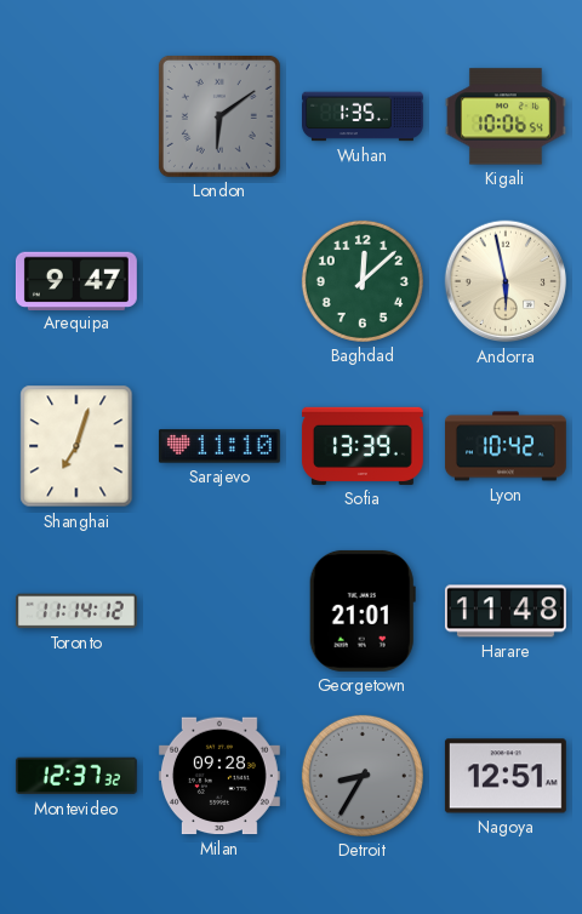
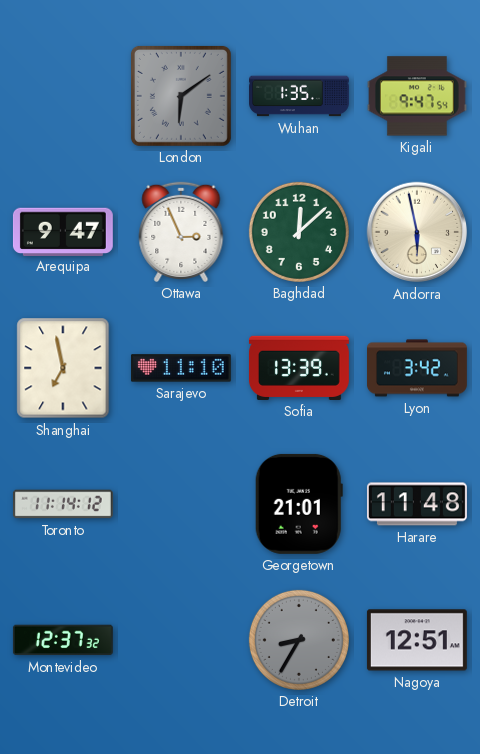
Kigali: 10:06 -> 9:47 (417, 96)
Ottawa: none -> 2:56 (181, 232)
Shanghai: 7:03 -> 6:58 (63, 368)
Lyon: 10:42 -> 3:42 (418, 368)
Milan: 09:28 -> none (219, 776)
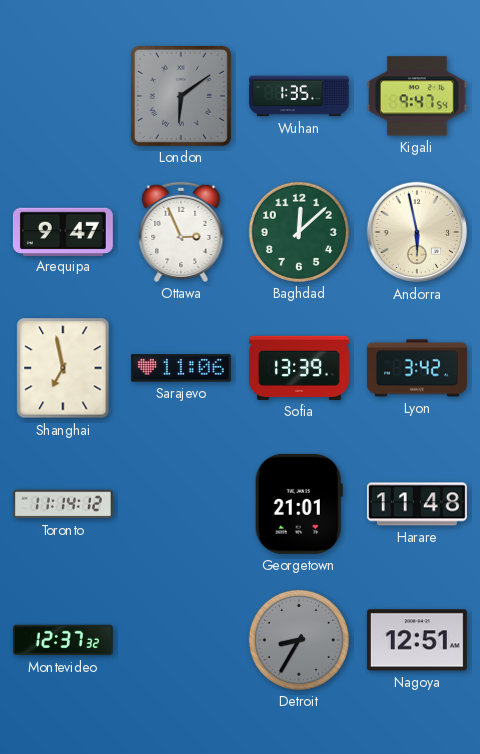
Sarajevo: 11:10 -> 11:06 (181, 368)
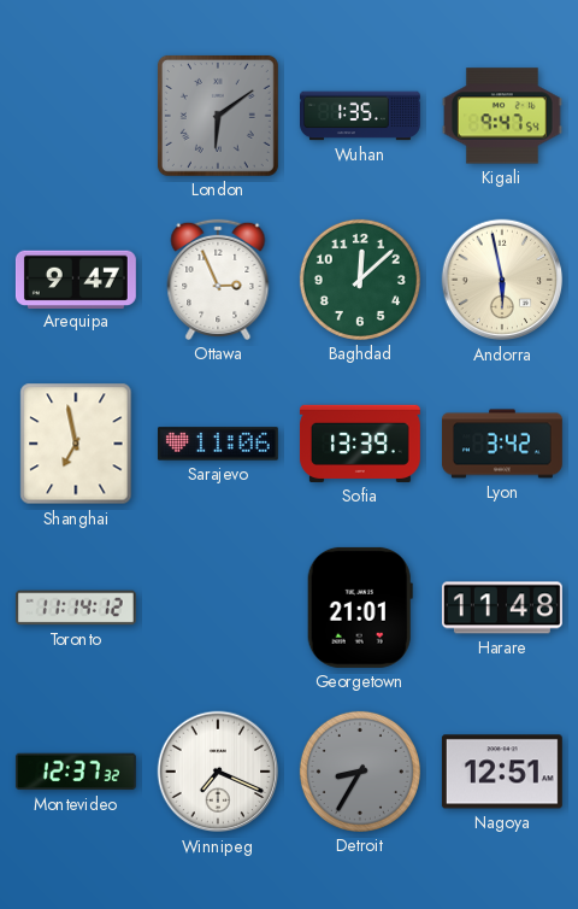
Winnipeg: none -> 7:19 (218, 772)
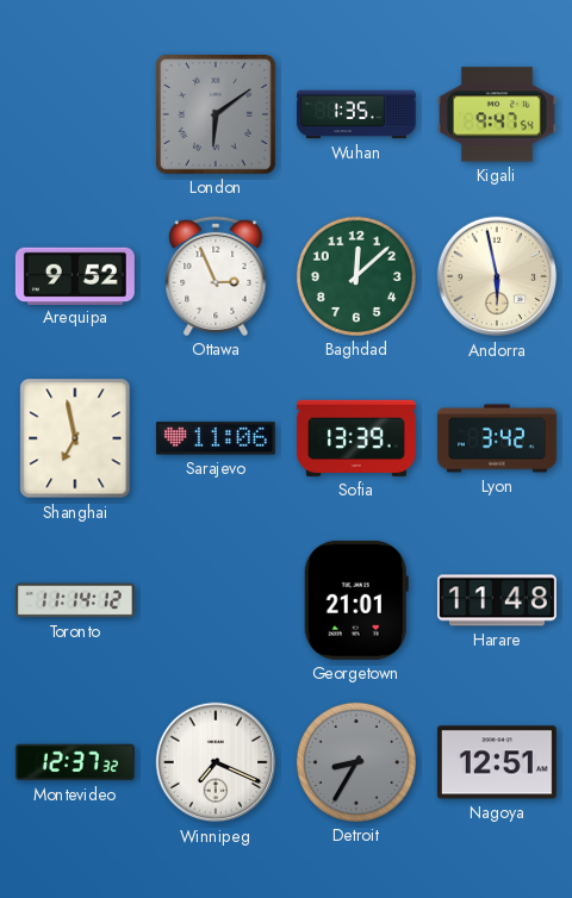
Arequipa: 9:47 -> 9:52 (75, 275)
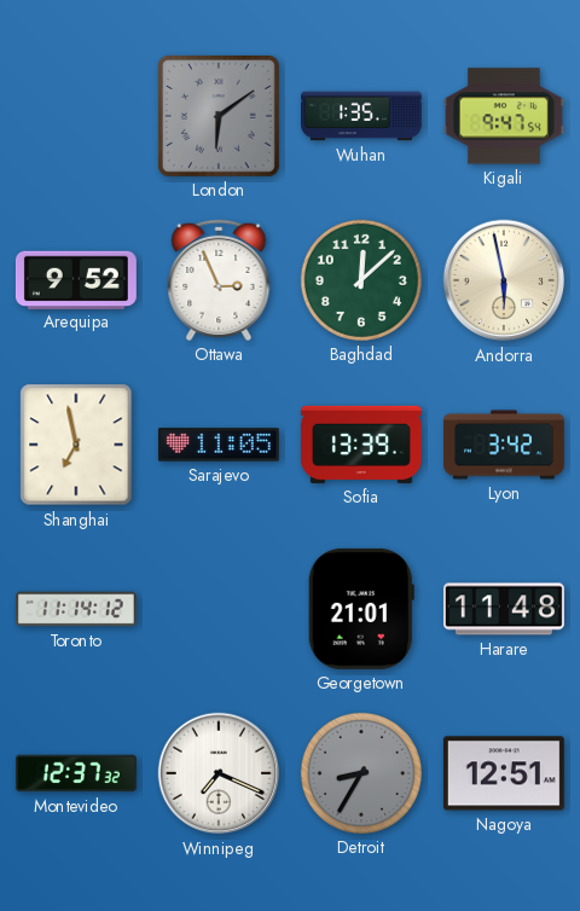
Sarajevo: 11:06 -> 11:05 (219, 445)
